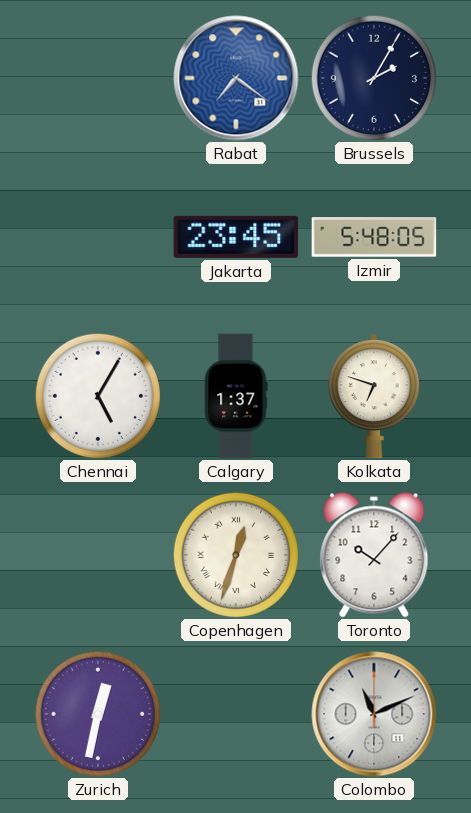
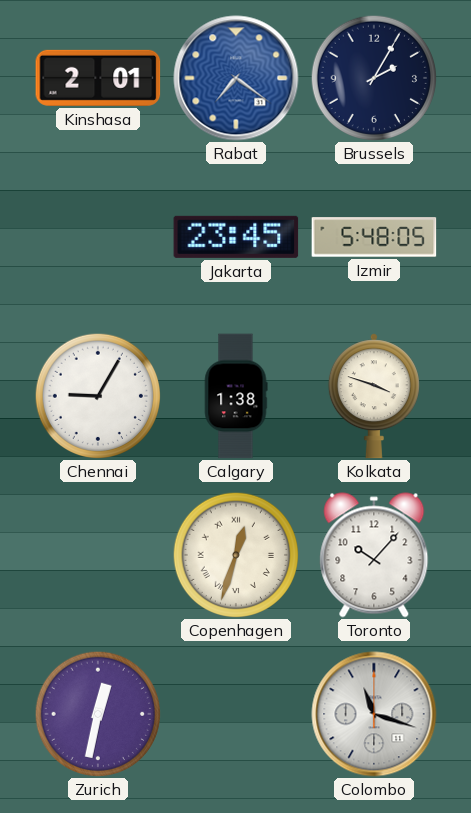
Kinshasa: none -> 2:01 (98, 78)
Chennai: 5:05 -> 9:05 (97, 395)
Calgary: 1:37 -> 1:38 (236, 396)
Kolkata: 6:48 -> 3:48 (374, 396)
Colombo: 11:11 -> 11:18 (374, 714)
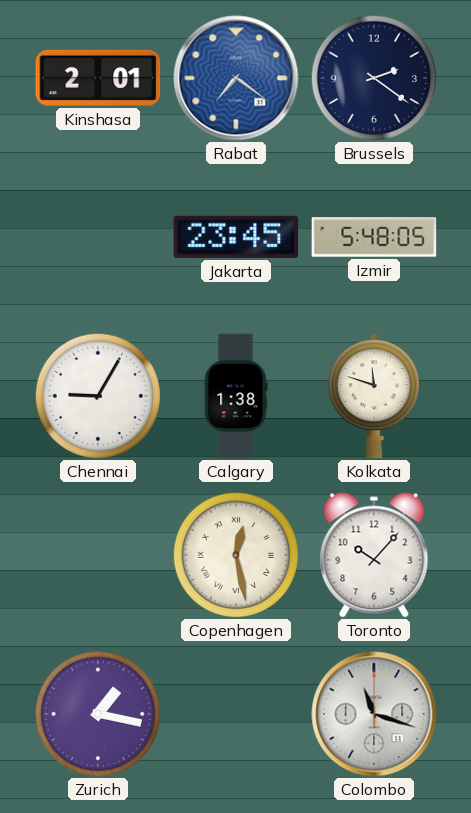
Brussels: 2:05 -> 2:21 (373, 77)
Kolkata: 3:48 -> 11:48 (374, 396)
Copenhagen: 12:33 -> 12:28 (235, 554)
Zurich: 12:32 -> 1:17 (97, 713)
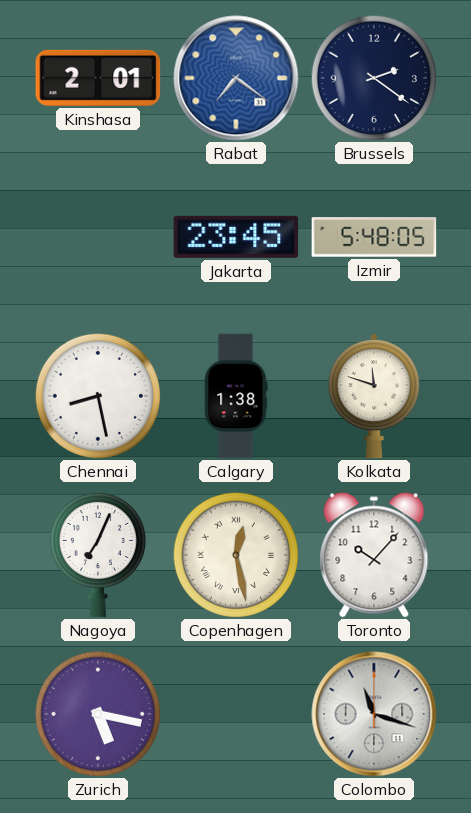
Chennai: 9:05 -> 8:28 (97, 395)
Nagoya: none -> 7:04 (98, 555)
Zurich: 1:17 -> 5:17 (97, 713)
